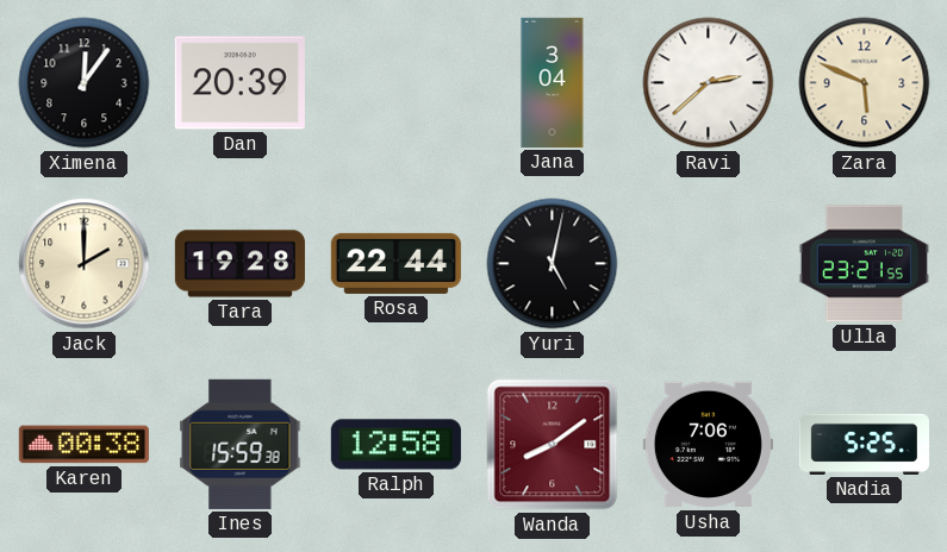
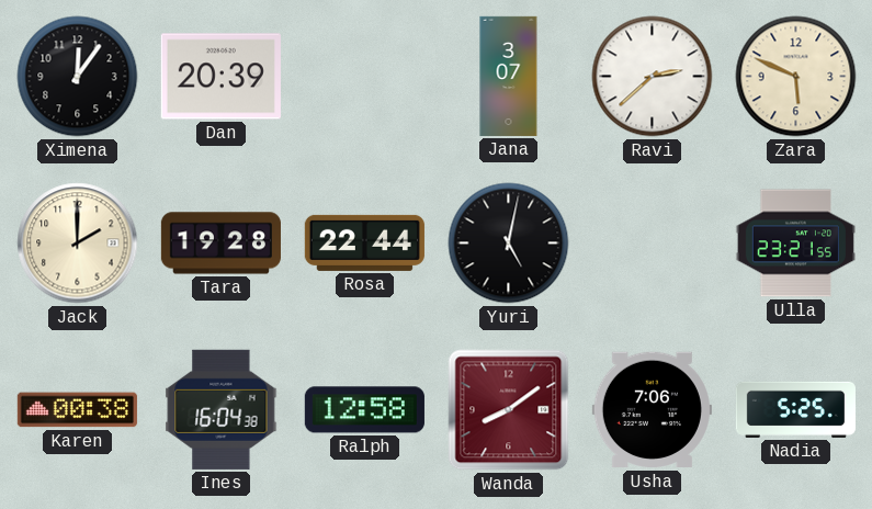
Jana: 3:04 -> 3:07 (509, 76)
Ines: 15:59 -> 16:04 (222, 409)
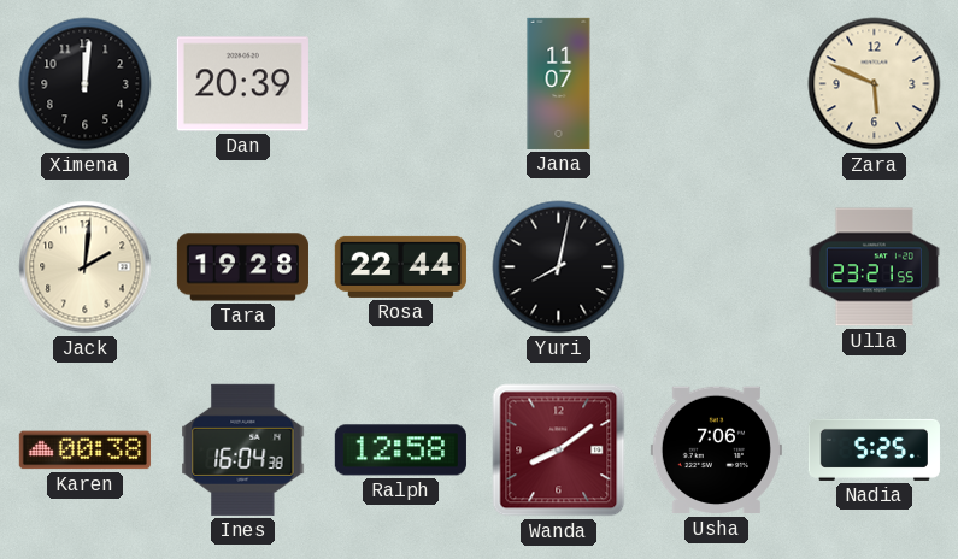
Ximena: 12:06 -> 12:01 (86, 84)
Jana: 3:07 -> 11:07 (559, 83)
Ravi: 2:38 -> none (653, 77)
Jack: 2:00 -> 2:01 (86, 267)
Yuri: 5:02 -> 8:02 (559, 267)
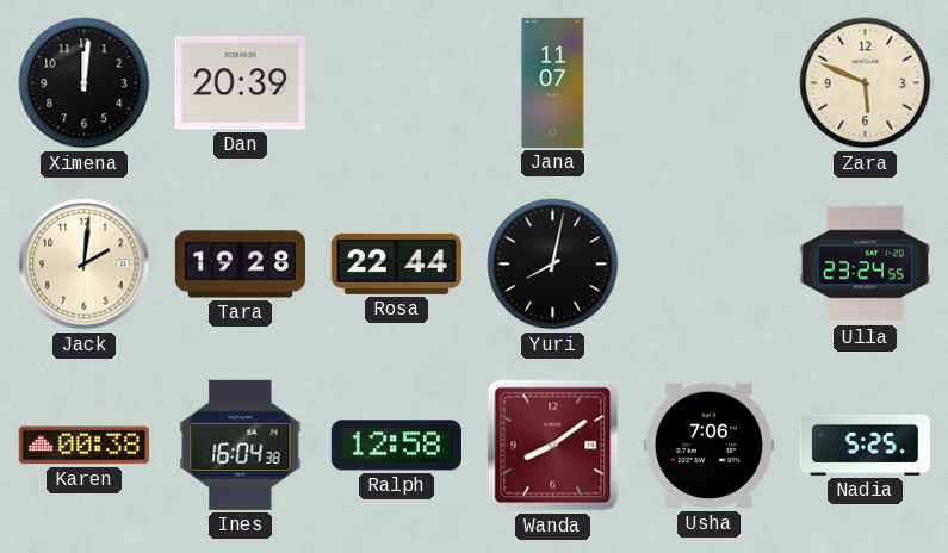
Ulla: 23:21 -> 23:24 (865, 265)
